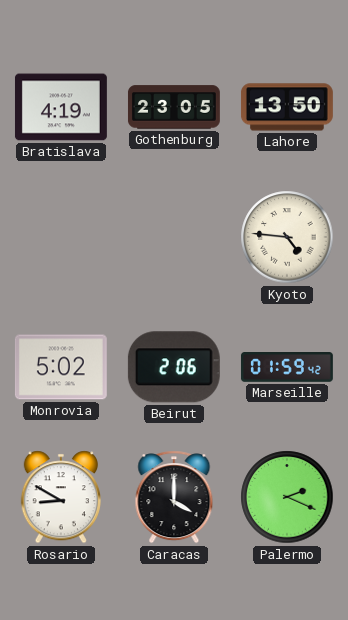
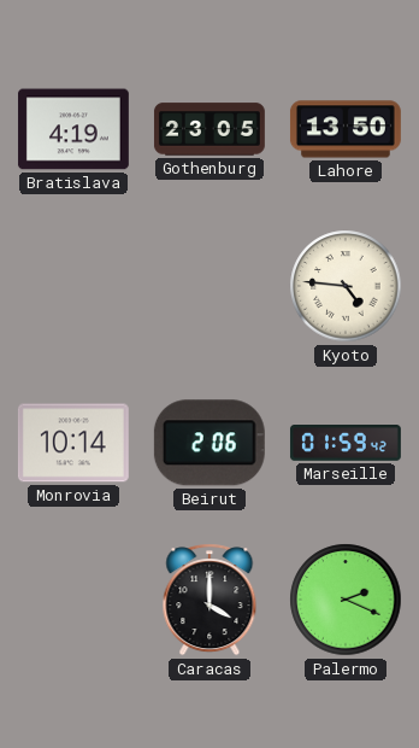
Monrovia: 5:02 -> 10:14 (73, 443)
Rosario: 8:50 -> none (61, 497)
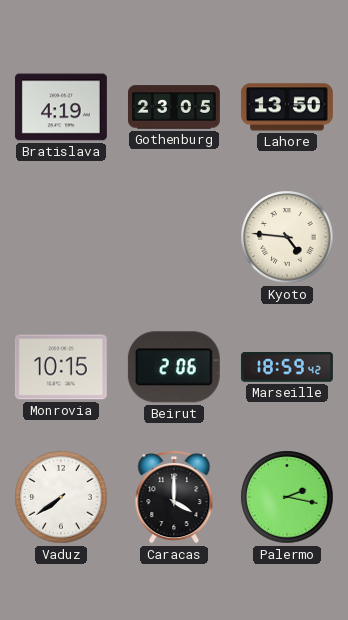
Monrovia: 10:14 -> 10:15 (61, 367)
Marseille: 01:59 -> 18:59 (287, 367)
Vaduz: none -> 7:39 (61, 497)
Palermo: 2:19 -> 2:17 (287, 497)
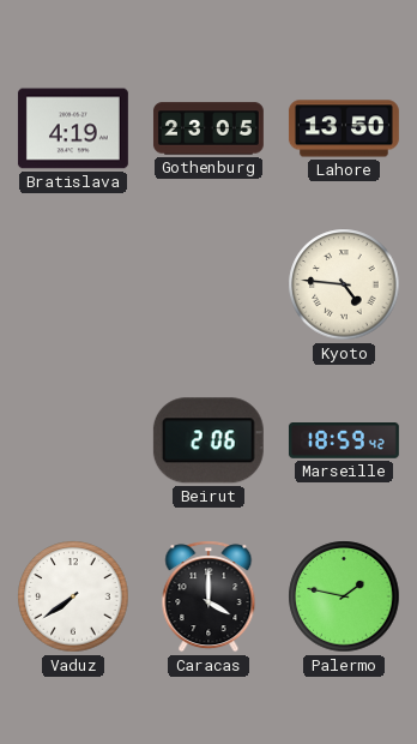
Monrovia: 10:15 -> none (61, 367)
Palermo: 2:17 -> 1:47 (344, 596)
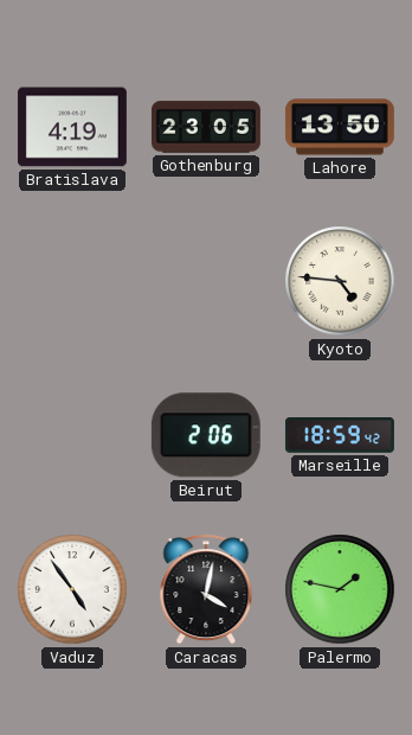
Vaduz: 7:39 -> 4:54 (72, 589)
Caracas: 4:00 -> 4:02 (206, 589)
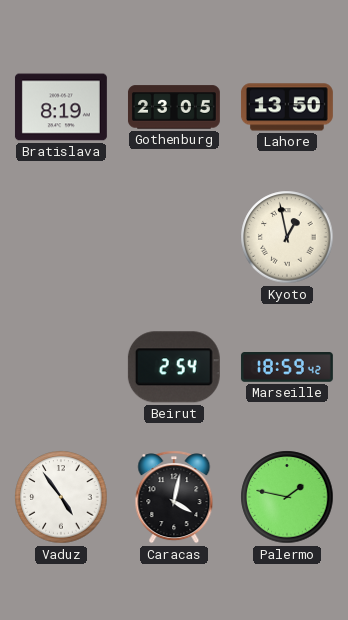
Bratislava: 4:19 -> 8:19 (61, 107)
Kyoto: 4:46 -> 12:58 (287, 237)
Beirut: 2:06 -> 2:54 (174, 367)
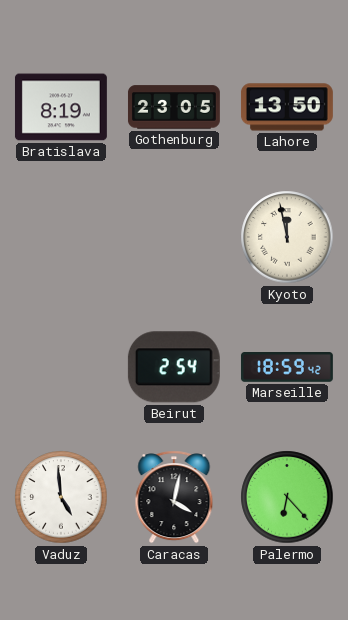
Kyoto: 12:58 -> 11:58 (287, 237)
Vaduz: 4:54 -> 4:59 (61, 497)
Palermo: 1:47 -> 6:23 (287, 497)
